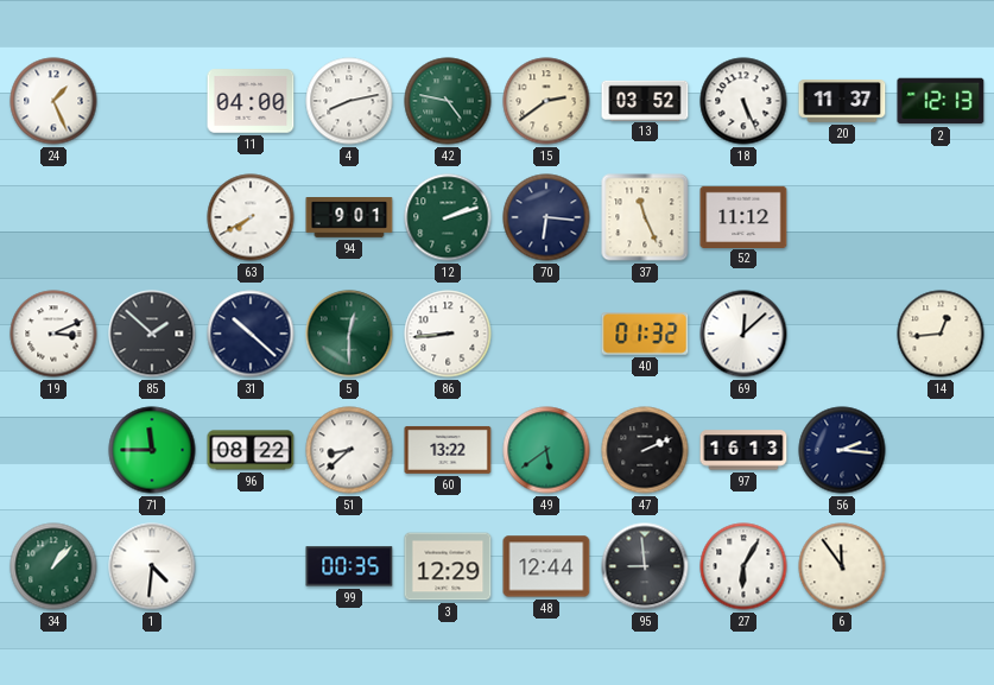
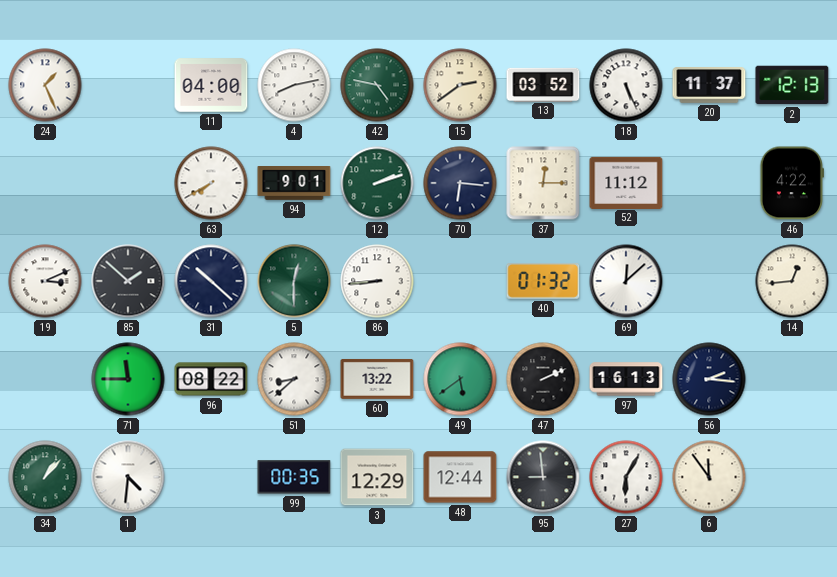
37: 11:26 -> 12:15 (543, 183)
46: none -> 4:22 (791, 183)
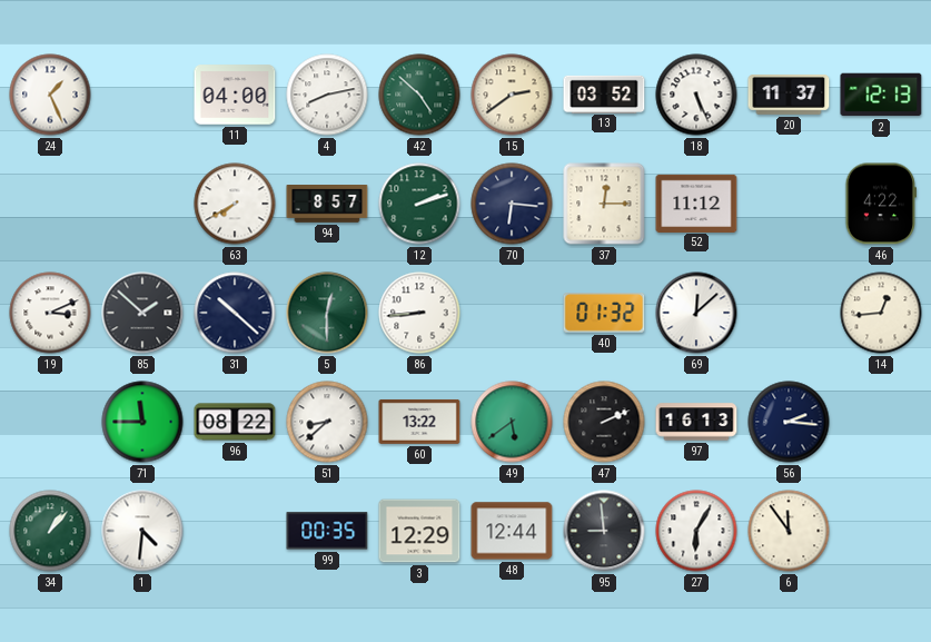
42: 4:47 -> 4:52 (419, 95)
94: 9:01 -> 8:57 (327, 205)
